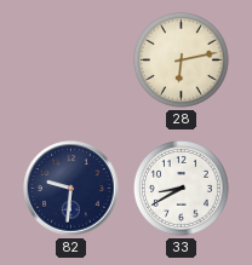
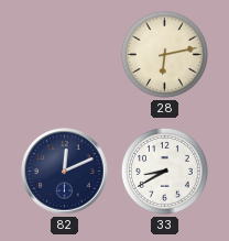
82: 9:31 -> 12:11 (65, 172)
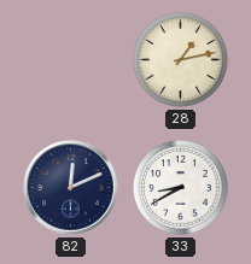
28: 6:13 -> 1:13 (180, 59)
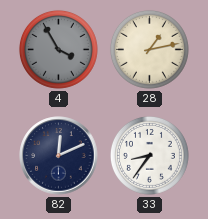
4: none -> 3:55 (58, 49)
33: 8:40 -> 8:36 (149, 155)
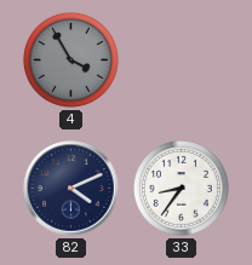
28: 1:13 -> none (149, 49)
82: 12:11 -> 4:11 (71, 189)
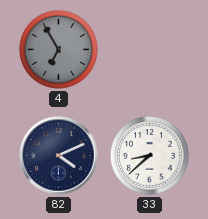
4: 3:55 -> 6:55 (58, 49)
33: 8:36 -> 8:38 (149, 155)
